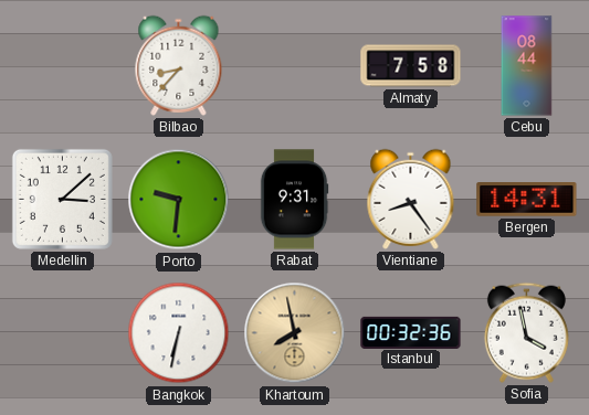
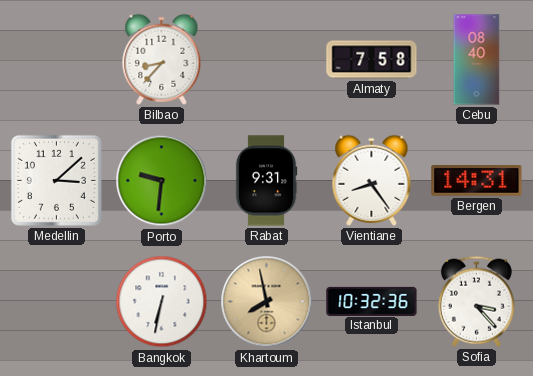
Cebu: 08:44 -> 08:40 (477, 60)
Istanbul: 00:32 -> 10:32 (372, 301)
Sofia: 3:58 -> 3:23 (476, 301)
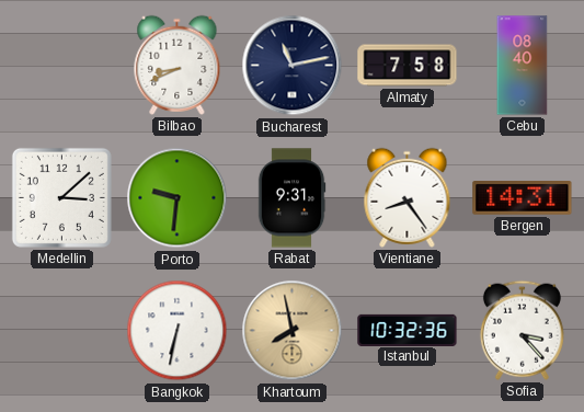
Bilbao: 8:37 -> 8:41 (178, 65)
Bucharest: none -> 11:13 (293, 66)
